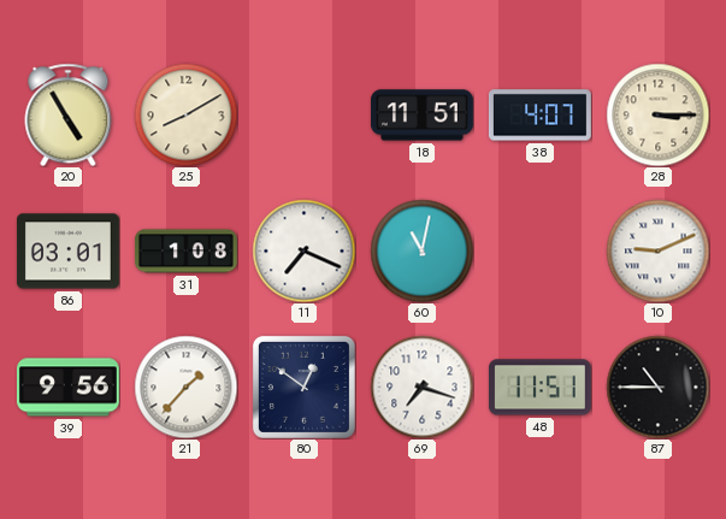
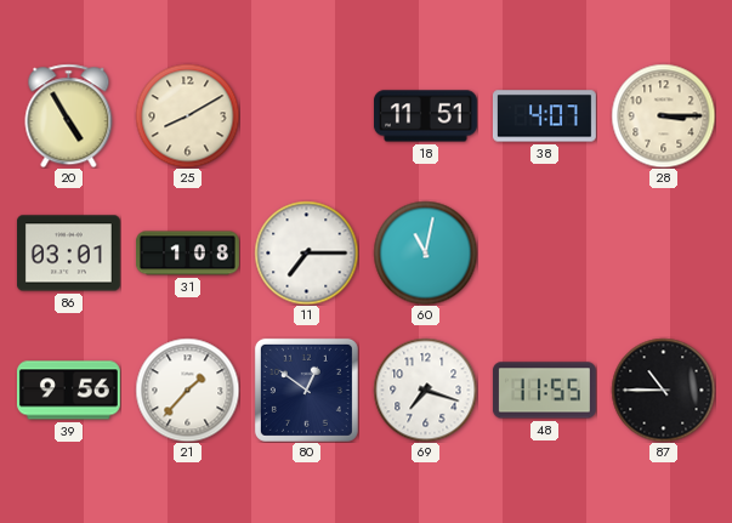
11: 7:19 -> 7:15 (306, 252)
10: 9:11 -> none (657, 250)
48: 11:51 -> 11:55 (544, 391)
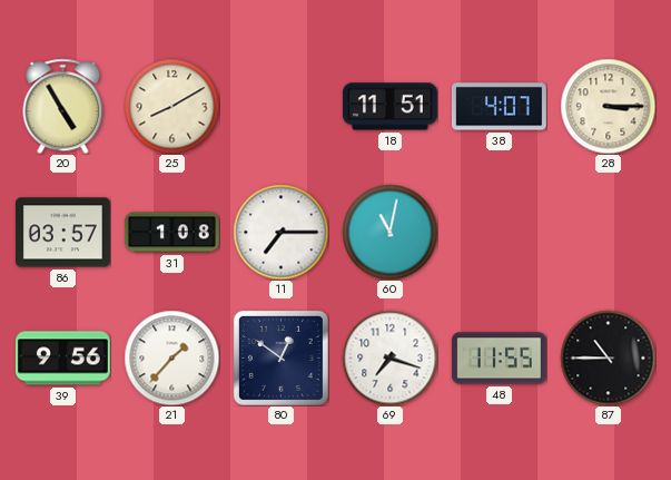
86: 03:01 -> 03:57 (62, 233)
